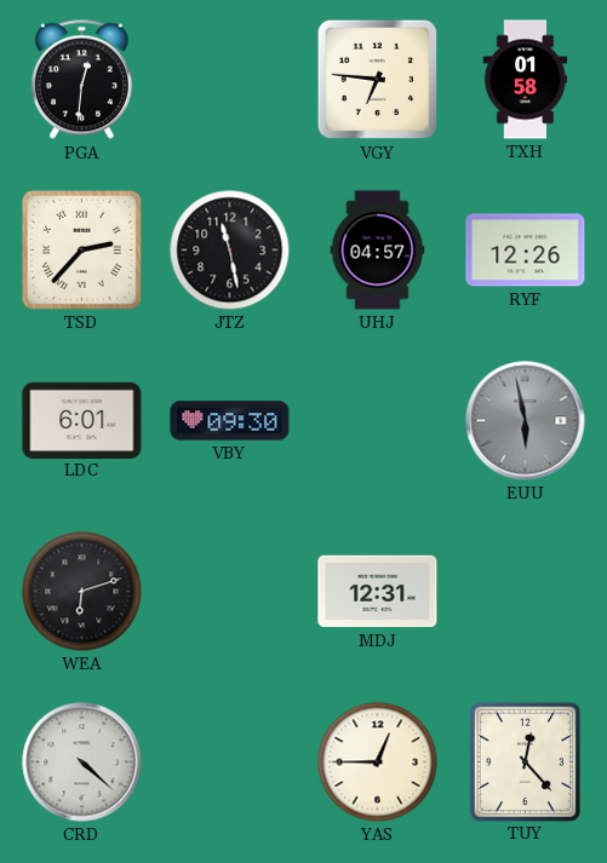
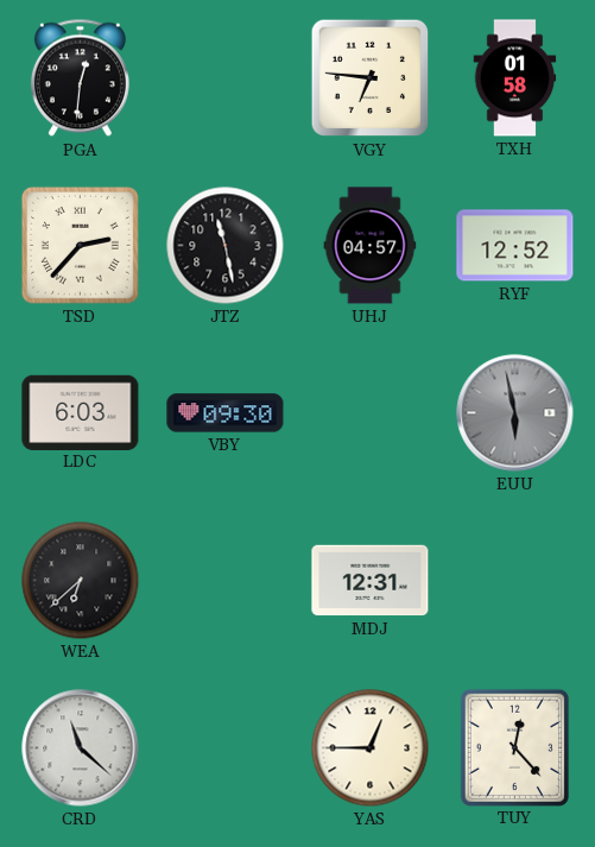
RYF: 12:26 -> 12:52 (515, 246)
LDC: 6:01 -> 6:03 (81, 412)
WEA: 6:12 -> 6:38 (81, 581)
CRD: 4:22 -> 11:22 (81, 748)
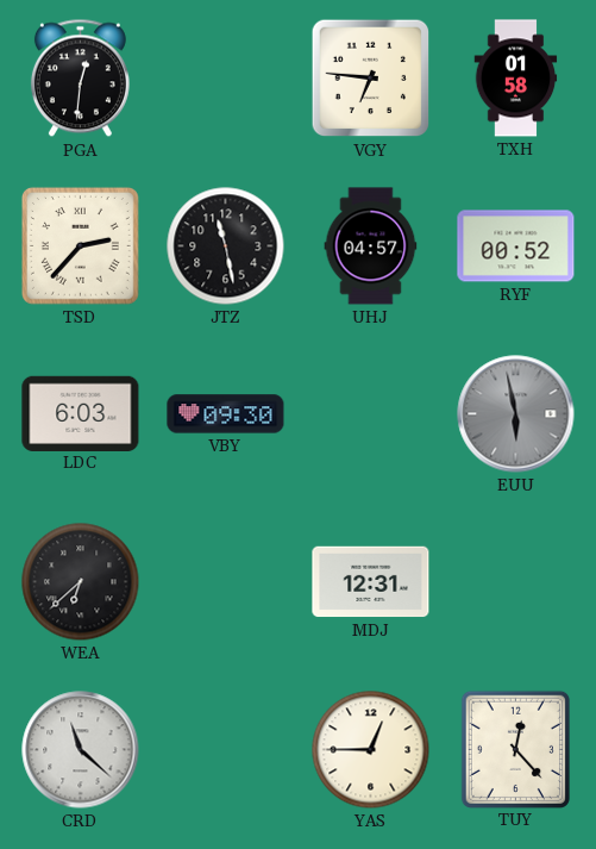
RYF: 12:52 -> 00:52 (516, 246)
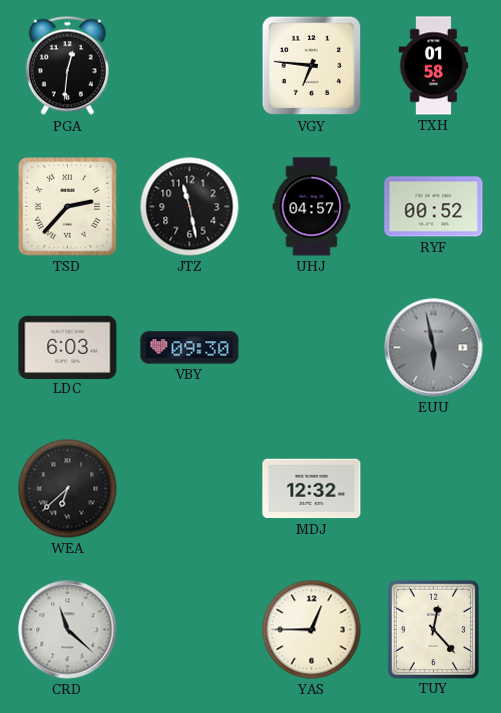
MDJ: 12:31 -> 12:32 (312, 489)
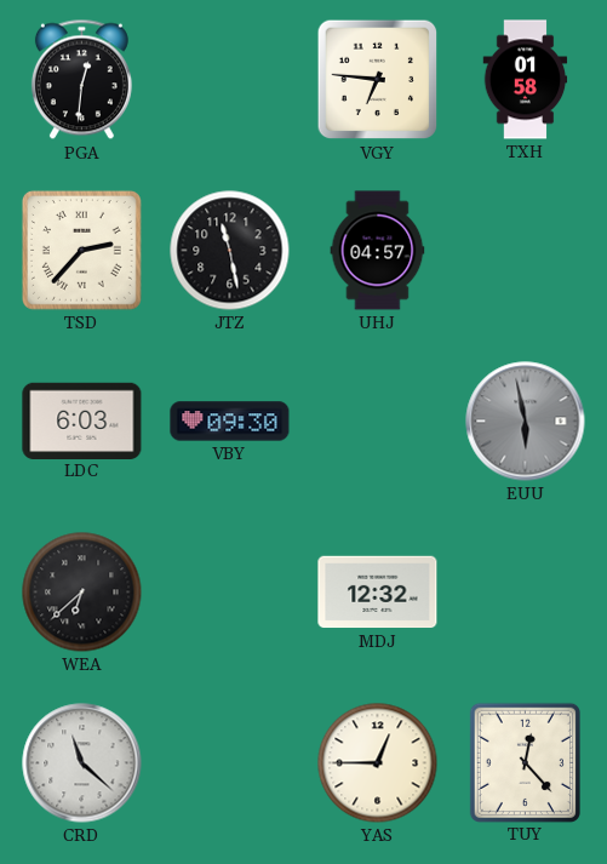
RYF: 00:52 -> none (434, 207)
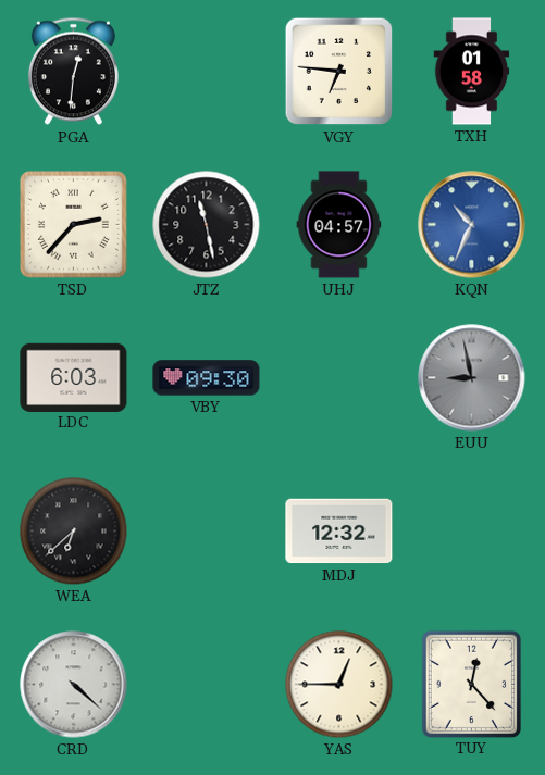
KQN: none -> 10:34 (472, 225)
EUU: 5:58 -> 8:58 (472, 378)
CRD: 11:22 -> 4:22 (74, 685)
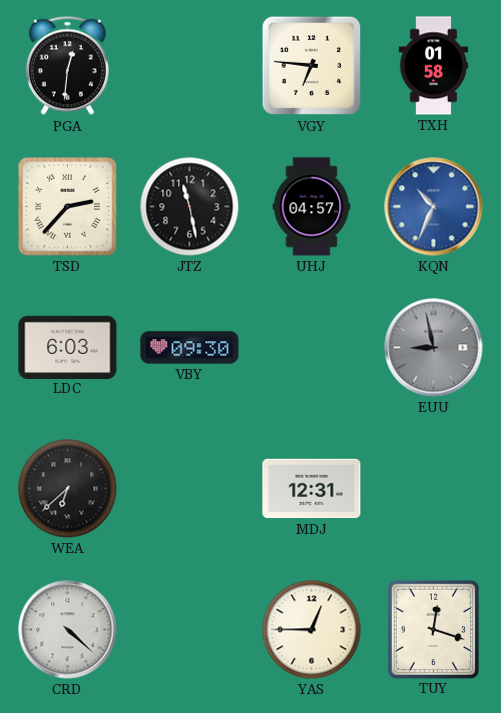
MDJ: 12:32 -> 12:31 (312, 489)
TUY: 12:23 -> 12:18 (433, 629)
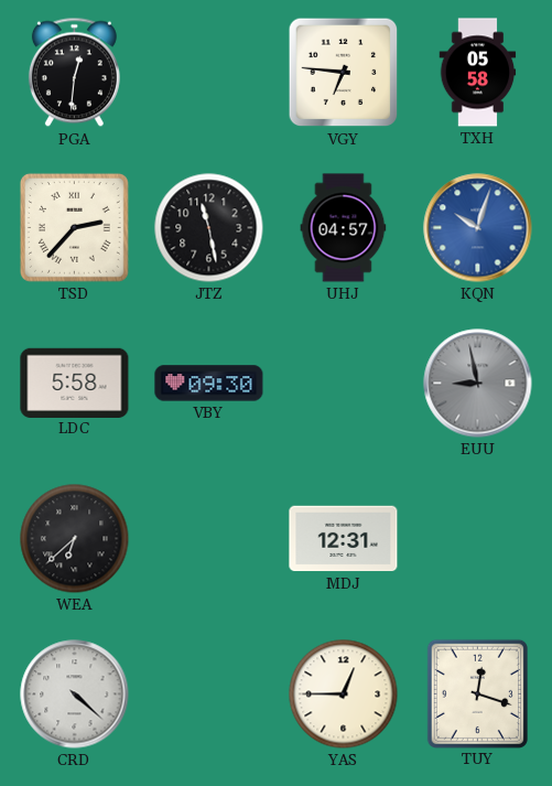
TXH: 01:58 -> 05:58 (478, 73)
KQN: 10:34 -> 10:03 (478, 228)
LDC: 6:03 -> 5:58 (75, 383)
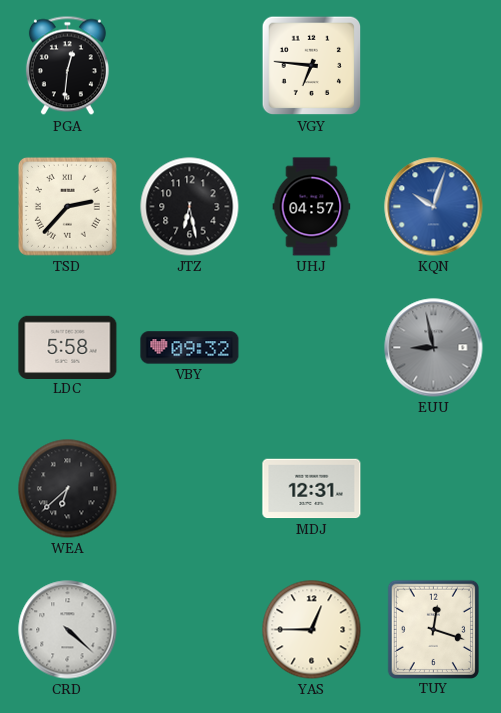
TXH: 05:58 -> none (478, 73)
JTZ: 11:28 -> 6:28 (190, 207)
VBY: 09:30 -> 09:32 (190, 348)
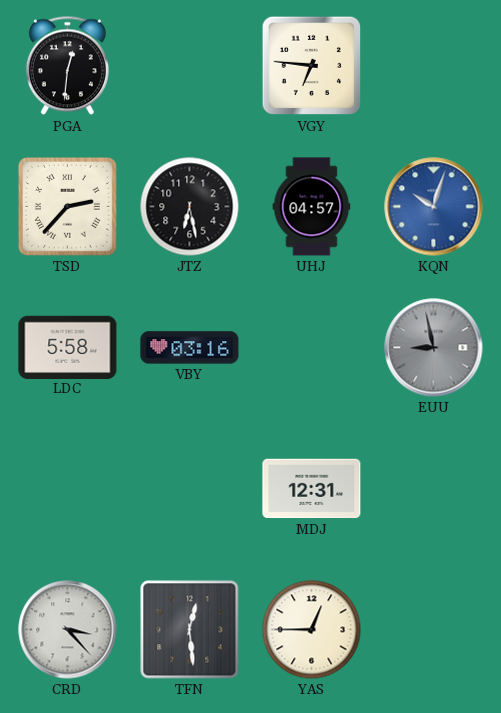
VBY: 09:32 -> 03:16 (190, 348)
WEA: 6:38 -> none (68, 489)
CRD: 4:22 -> 3:23 (68, 630)
TFN: none -> 12:29 (190, 630)
TUY: 12:18 -> none (433, 629)
